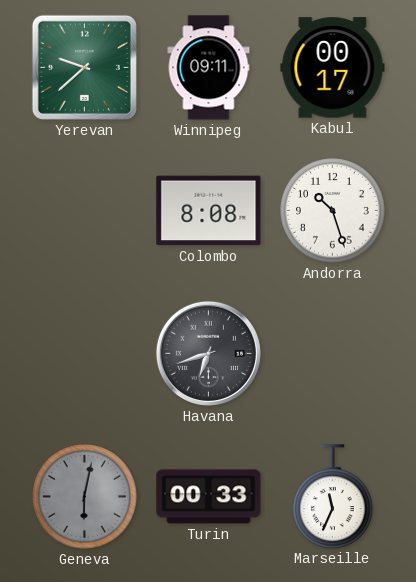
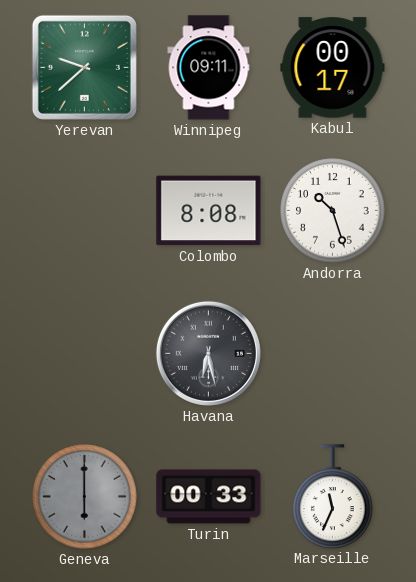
Havana: 6:42 -> 6:28 (208, 353)
Geneva: 6:02 -> 6:00 (85, 497)
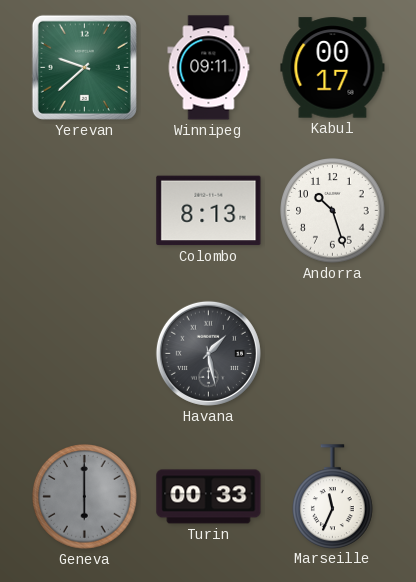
Colombo: 8:08 -> 8:13 (209, 211)
Havana: 6:28 -> 1:28 (208, 353)
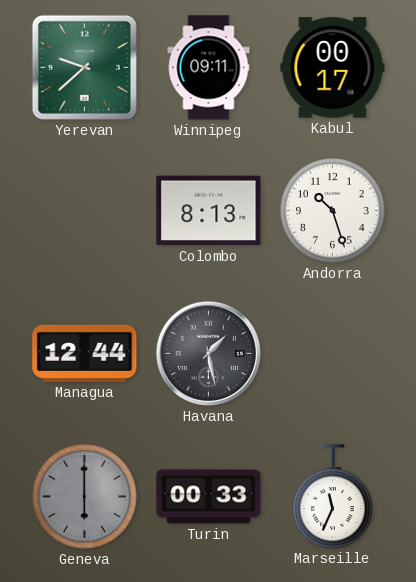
Managua: none -> 12:44 (85, 353)
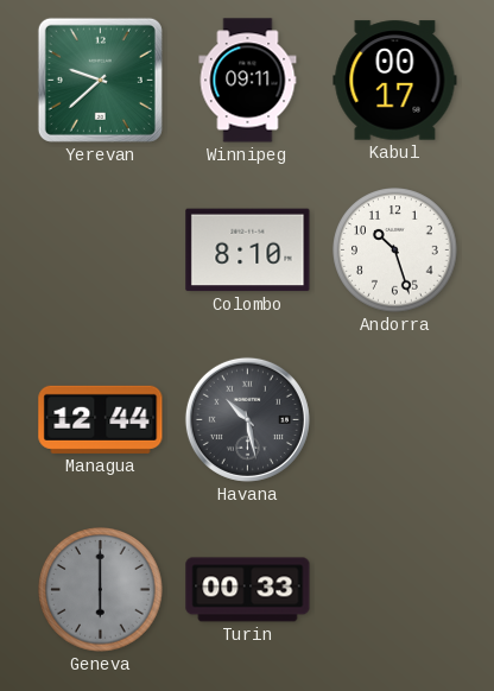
Colombo: 8:13 -> 8:10 (248, 251)
Havana: 1:28 -> 10:28 (247, 419)
Marseille: 11:34 -> none (333, 496)
